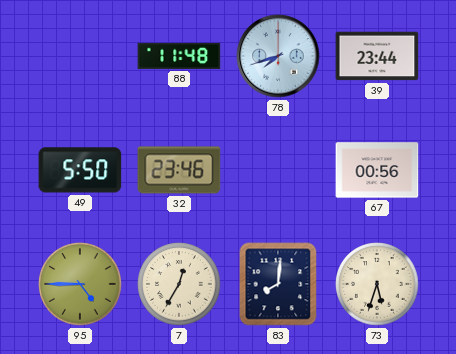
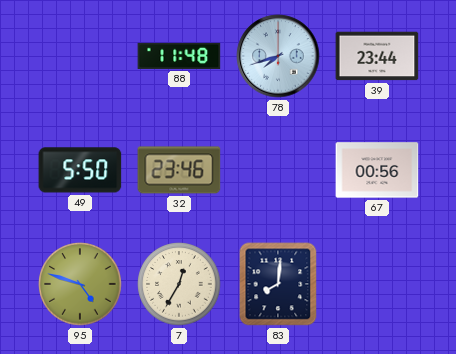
95: 4:45 -> 4:48 (80, 284)
73: 5:33 -> none (377, 284)
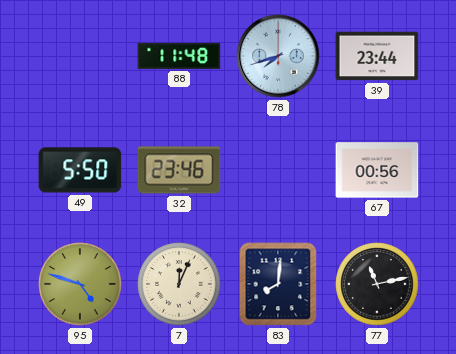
7: 12:35 -> 12:04 (179, 284)
77: none -> 11:13 (377, 284)
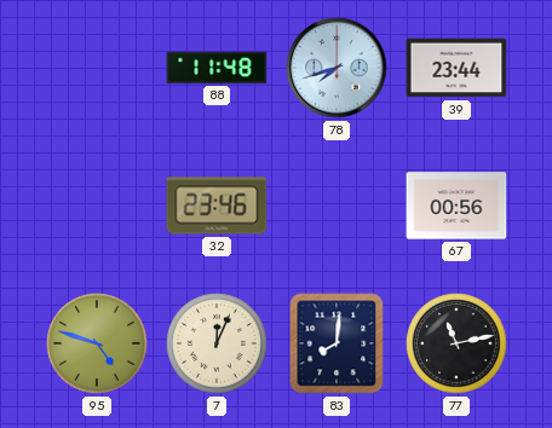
49: 5:50 -> none (80, 170)
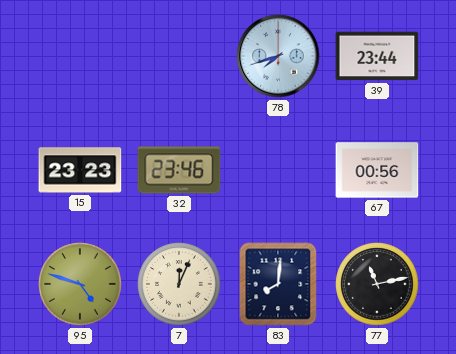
88: 11:48 -> none (217, 68)
15: none -> 23:23 (80, 170)
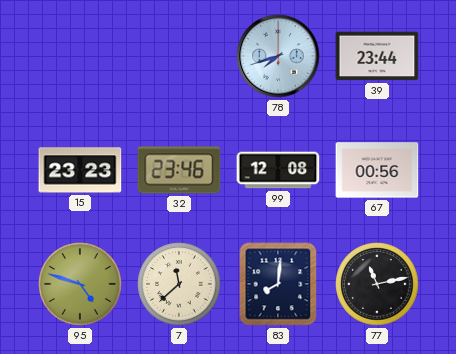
99: none -> 12:08 (278, 170)
7: 12:04 -> 11:38 (179, 284)
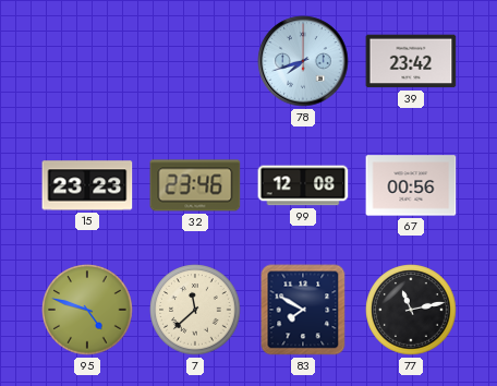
39: 23:44 -> 23:42 (411, 61)
83: 8:01 -> 7:50 (303, 310)
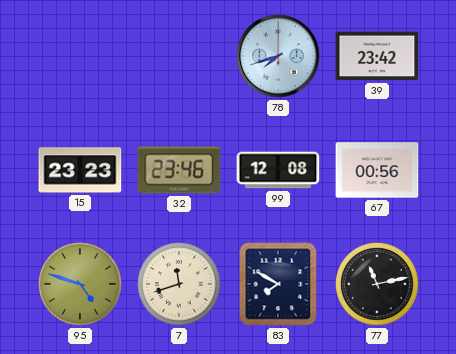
7: 11:38 -> 11:42 (179, 284)
